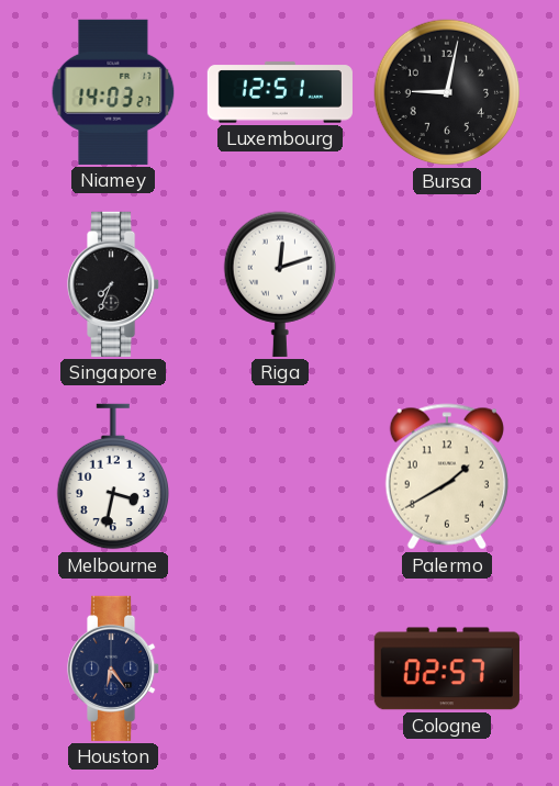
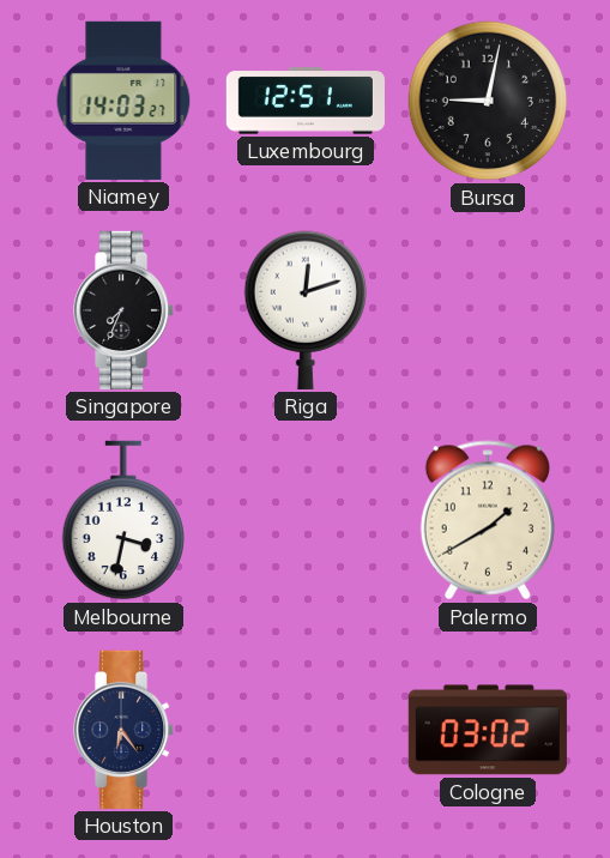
Cologne: 02:57 -> 03:02 (488, 730)
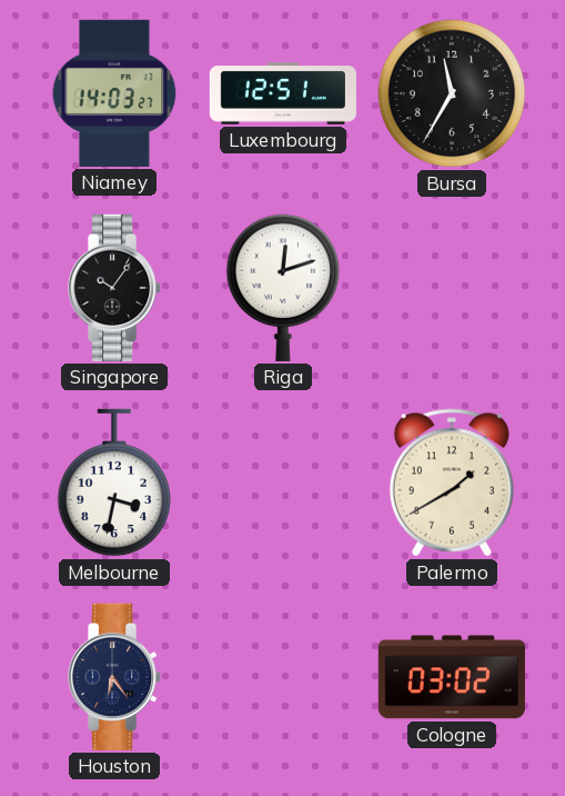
Bursa: 9:02 -> 11:35 (452, 93)
Singapore: 7:34 -> 10:06 (115, 288)
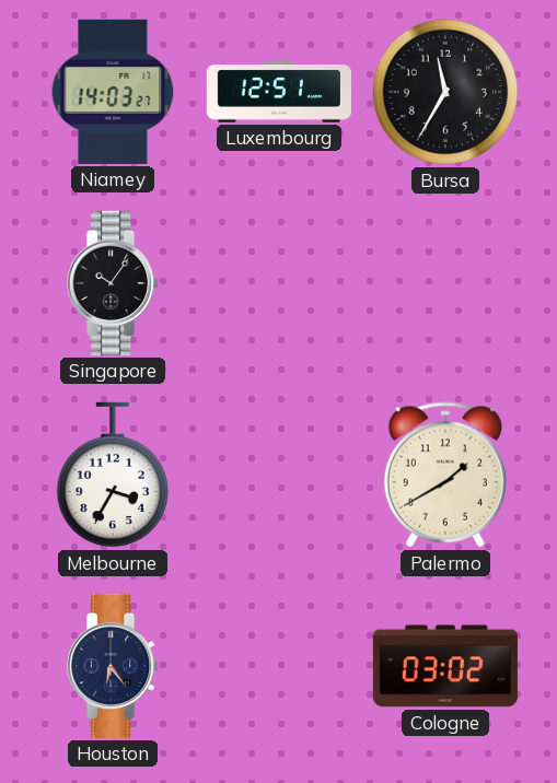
Riga: 12:12 -> none (282, 288)
Melbourne: 3:32 -> 3:35 (112, 475)
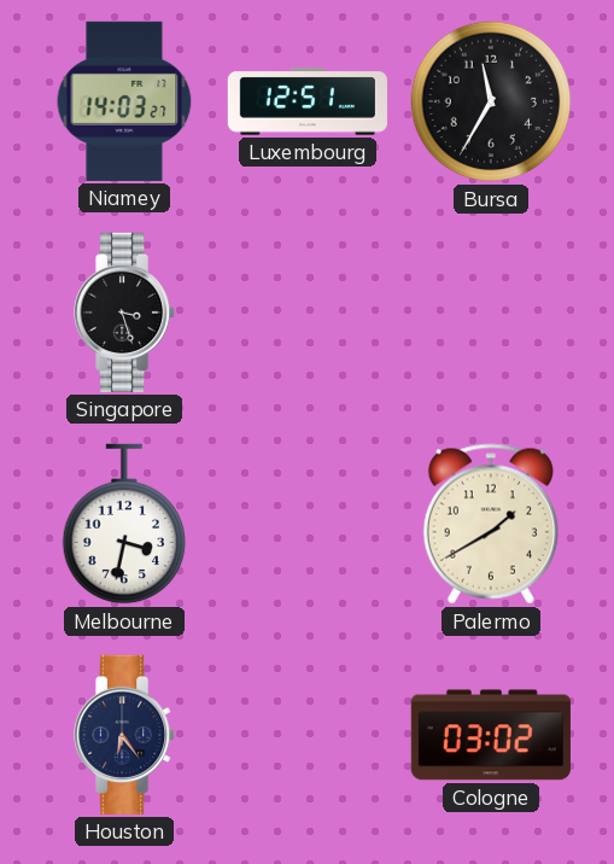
Singapore: 10:06 -> 3:27 (125, 313)
Melbourne: 3:35 -> 3:32 (123, 524)
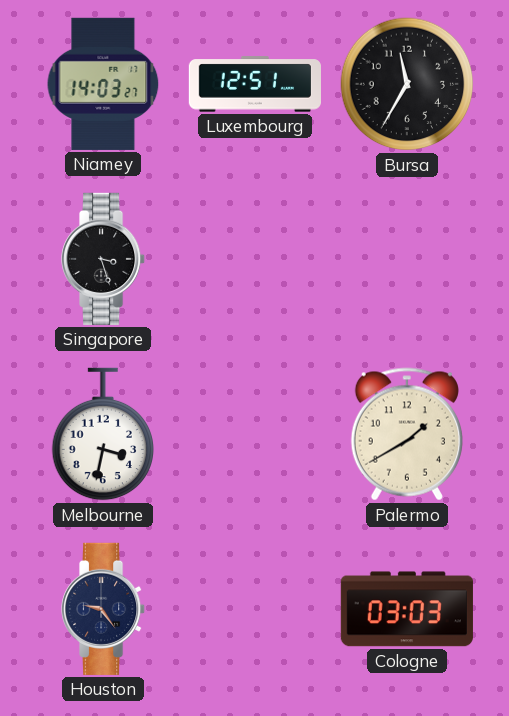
Houston: 6:24 -> 9:24 (104, 609)
Cologne: 03:02 -> 03:03 (407, 609)
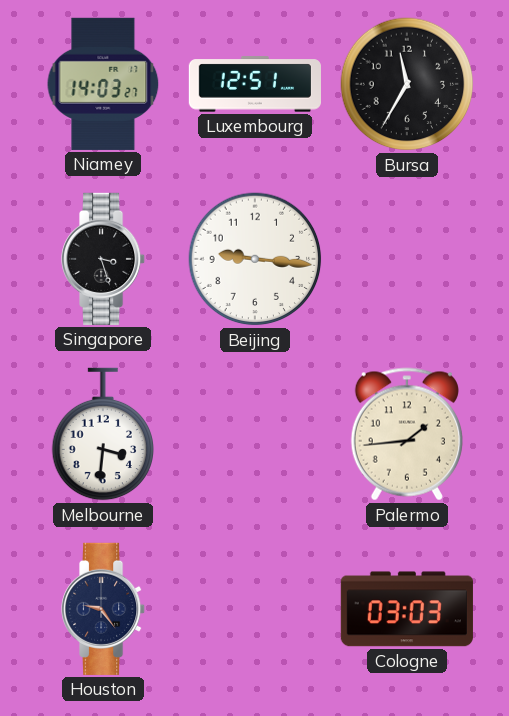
Beijing: none -> 9:16 (255, 259)
Melbourne: 3:32 -> 3:31 (102, 434)
Palermo: 1:40 -> 1:44 (407, 434)
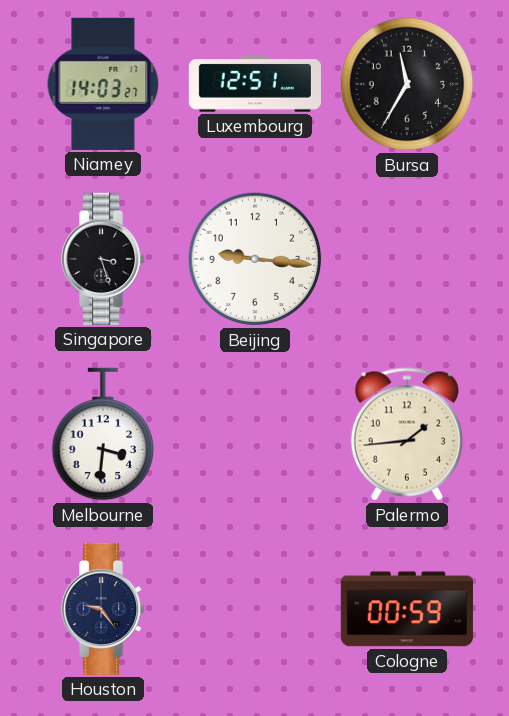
Cologne: 03:03 -> 00:59 (407, 609)
